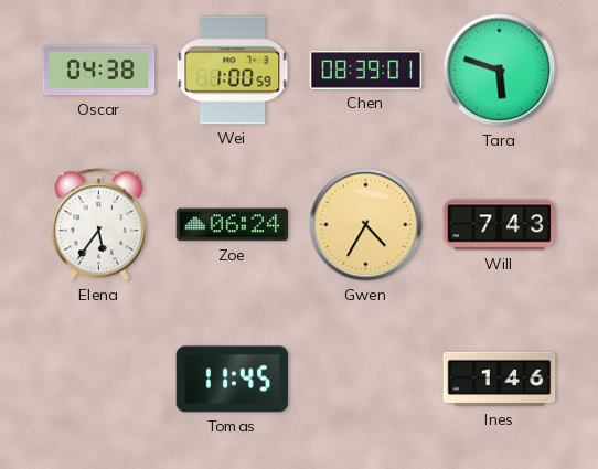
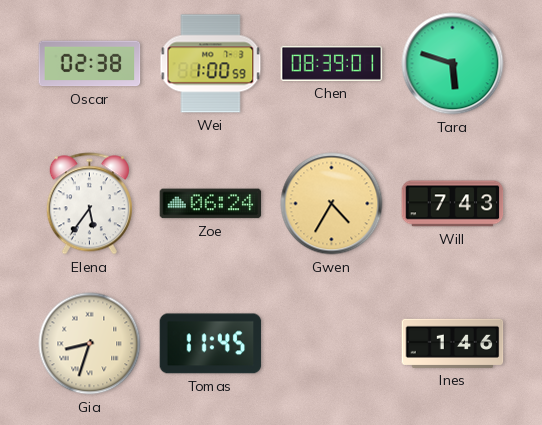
Oscar: 04:38 -> 02:38 (90, 64)
Gia: none -> 8:33 (90, 344)
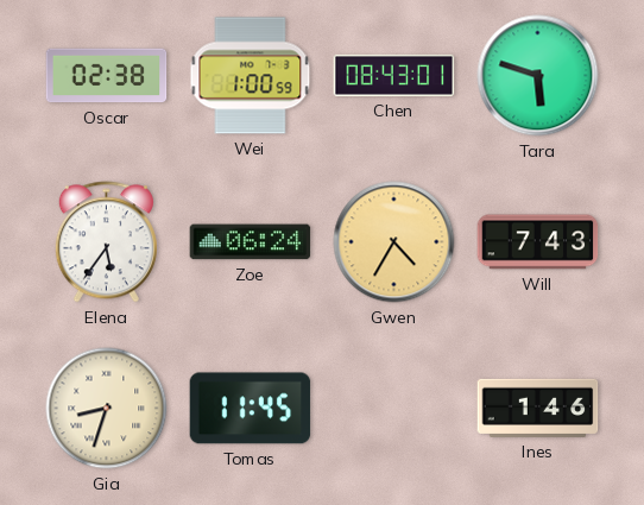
Chen: 08:39 -> 08:43 (394, 75)
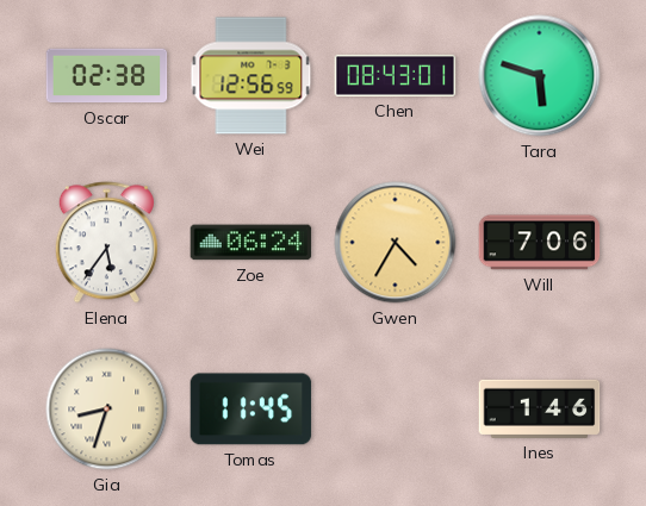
Wei: 1:00 -> 12:56 (251, 76)
Will: 7:43 -> 7:06 (540, 243)
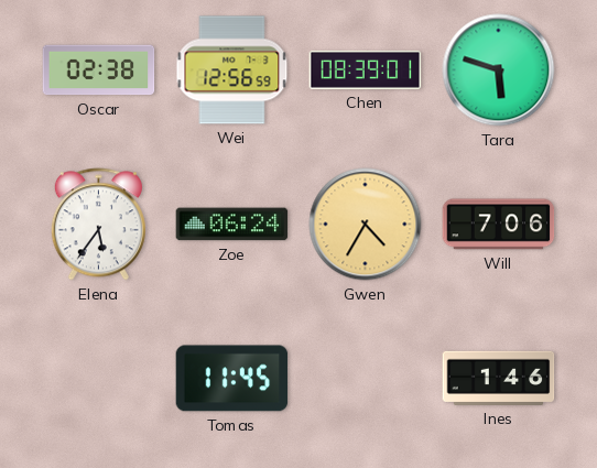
Chen: 08:43 -> 08:39 (366, 69)
Gia: 8:33 -> none (107, 410)
